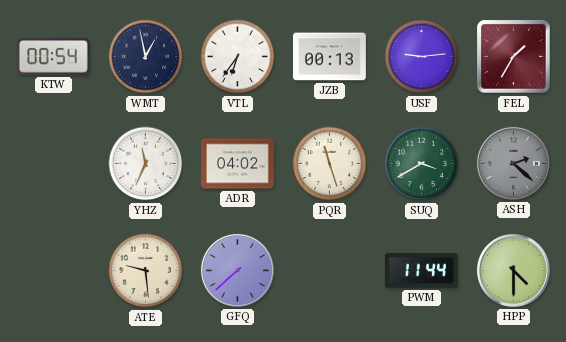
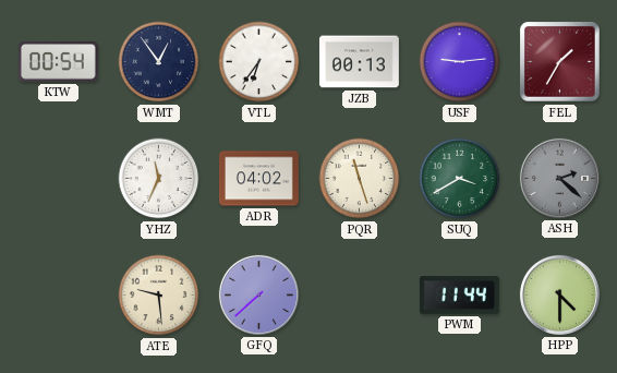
WMT: 12:58 -> 12:54 (159, 62)
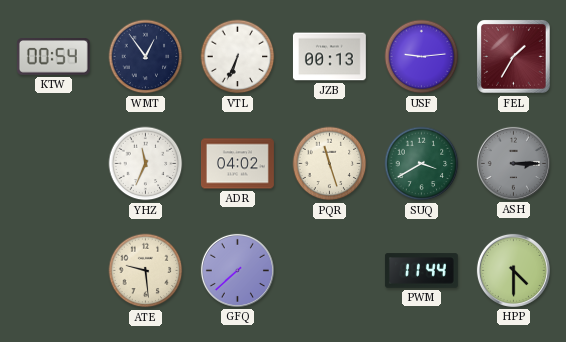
VTL: 6:36 -> 6:34 (238, 57)
ASH: 2:22 -> 3:15 (513, 163)
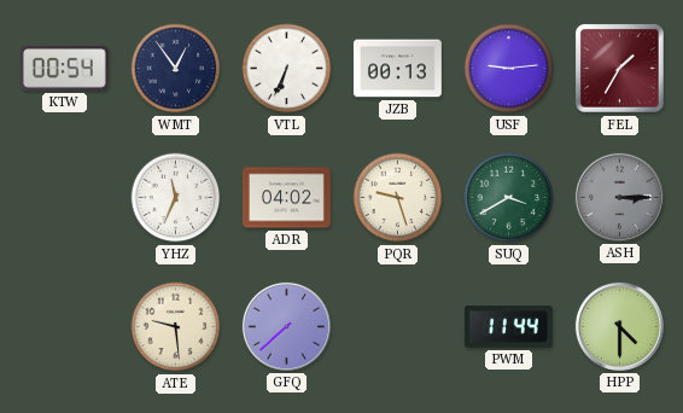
PQR: 11:27 -> 9:27 (398, 198)
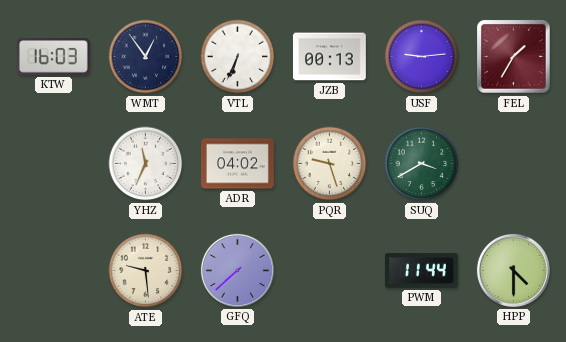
KTW: 00:54 -> 16:03 (53, 57)
ASH: 3:15 -> none (619, 197)
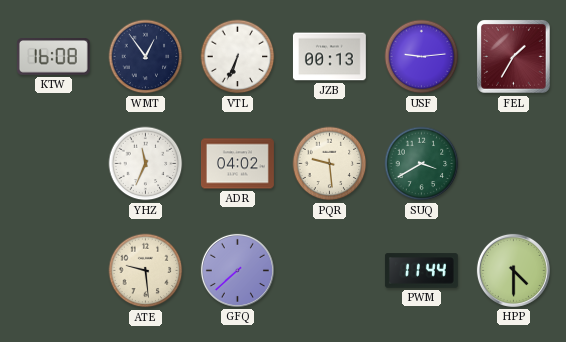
KTW: 16:03 -> 16:08 (53, 57)
PQR: 9:27 -> 9:29 (330, 164)
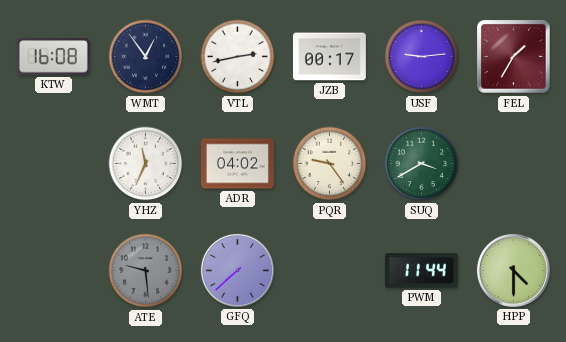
VTL: 6:34 -> 2:43 (238, 57)
JZB: 00:13 -> 00:17 (329, 57)
PQR: 9:29 -> 9:24 (330, 164)
ATE dial: cream -> grey (146, 271)
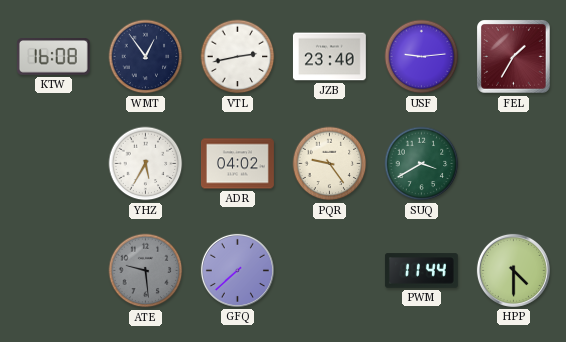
JZB: 00:17 -> 23:40 (329, 57)
YHZ: 11:34 -> 5:35 (146, 164)
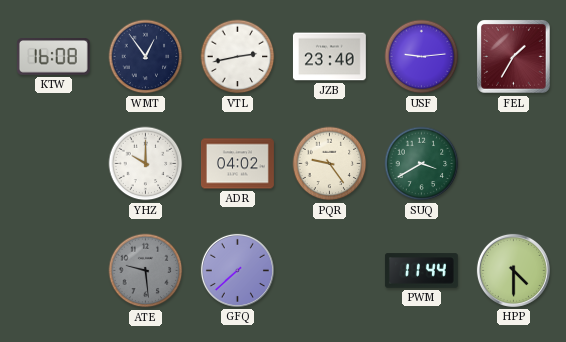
YHZ: 5:35 -> 10:00 (146, 164)
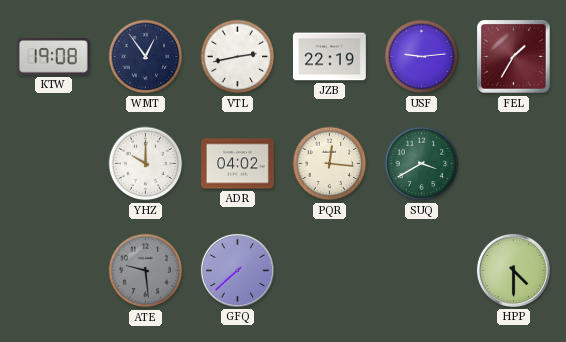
KTW: 16:08 -> 19:08 (53, 57)
JZB: 23:40 -> 22:19 (329, 57)
PQR: 9:24 -> 12:16 (330, 164)
PWM: 11:44 -> none (421, 271)
